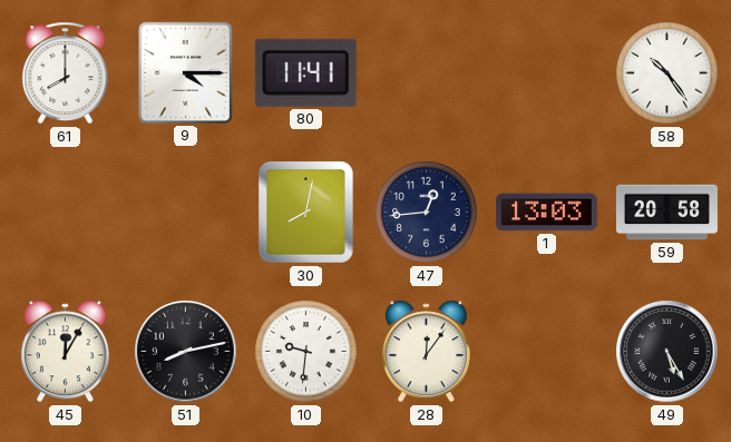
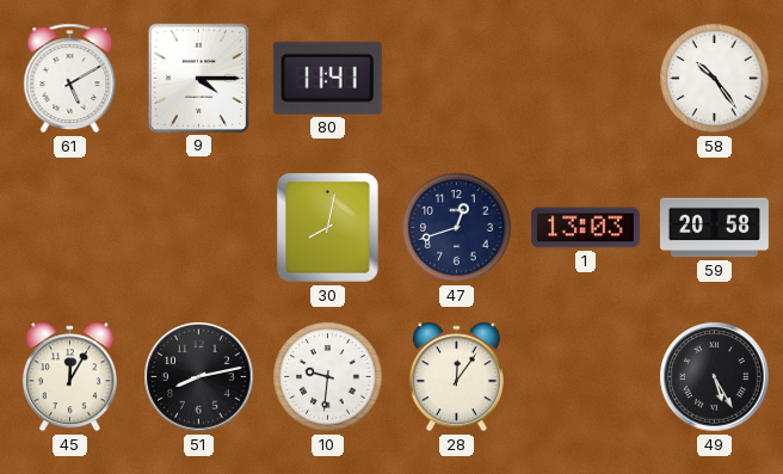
61: 8:00 -> 5:10 (70, 79)
47: 12:44 -> 12:42 (457, 228)
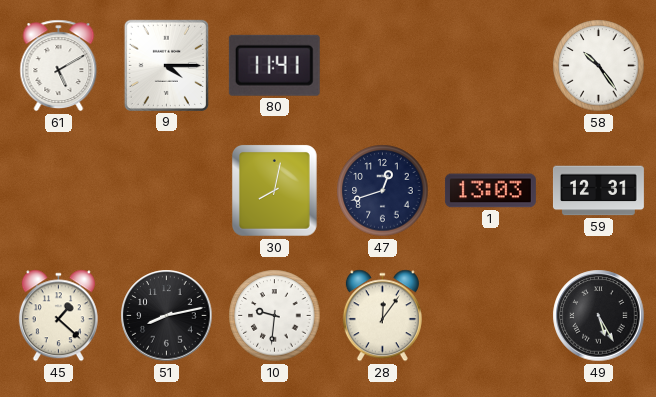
59: 20:58 -> 12:31 (598, 191)
45: 12:05 -> 1:22 (58, 316)
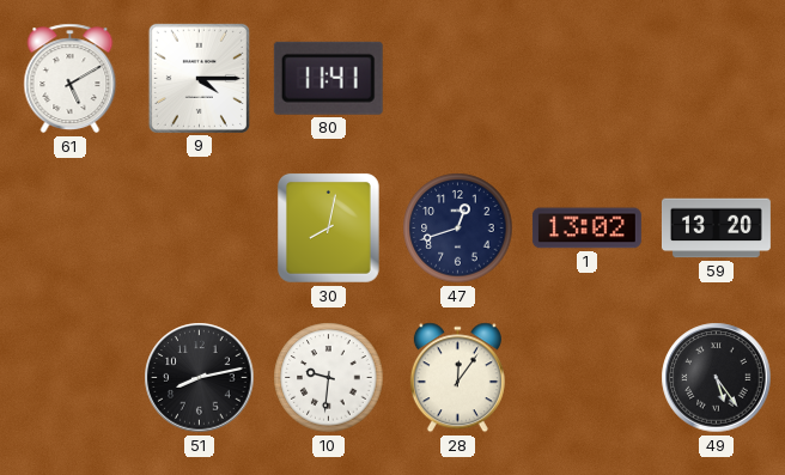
58: 10:24 -> none (599, 66)
1: 13:03 -> 13:02 (586, 229)
59: 12:31 -> 13:20 (716, 229)
45: 1:22 -> none (58, 316)
49: 5:25 -> 5:24 (717, 378)
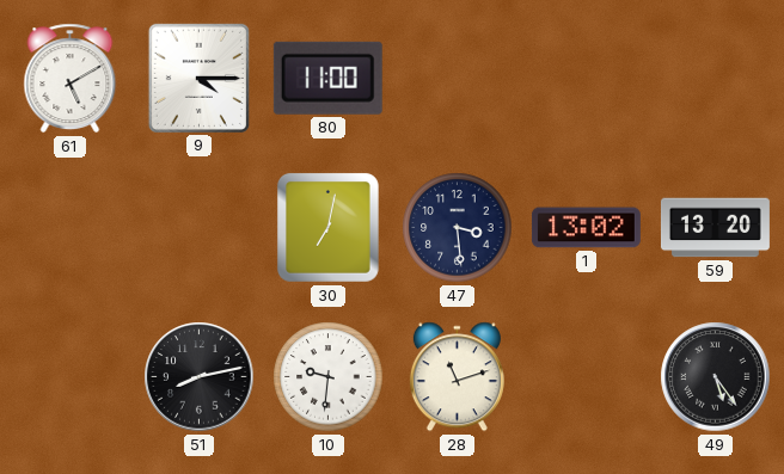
80: 11:41 -> 11:00 (327, 78)
30: 8:02 -> 7:02 (327, 227)
47: 12:42 -> 3:29 (458, 228)
28: 12:06 -> 11:12 (457, 377)
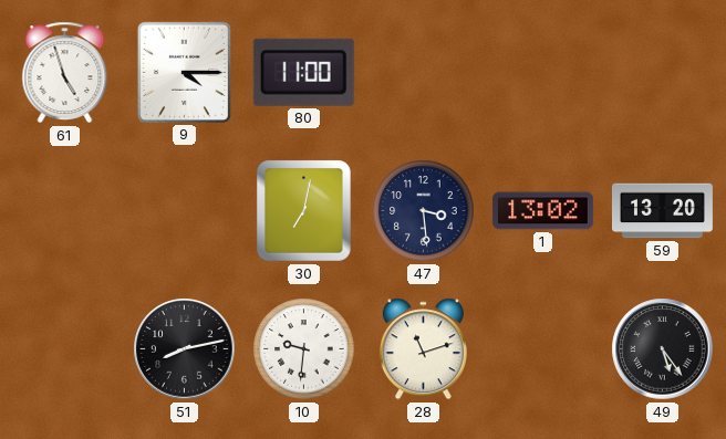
61: 5:10 -> 4:57 (65, 73)
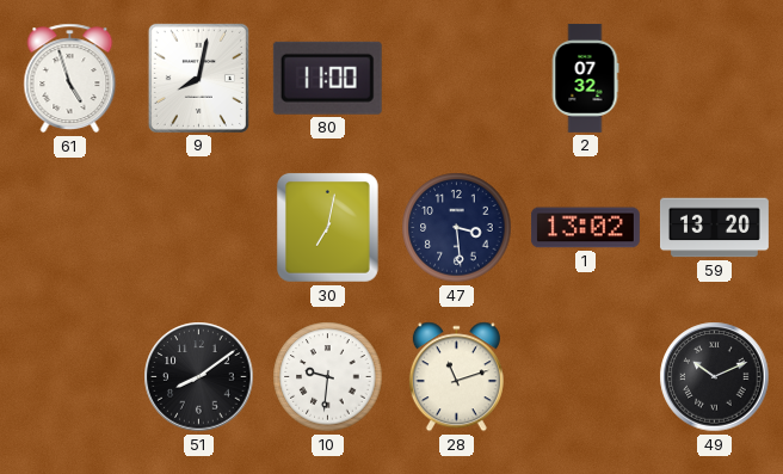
9: 4:15 -> 8:02 (198, 78)
2: none -> 07:32 (585, 78)
51: 8:13 -> 8:09 (199, 377)
49: 5:24 -> 10:11 (715, 377)
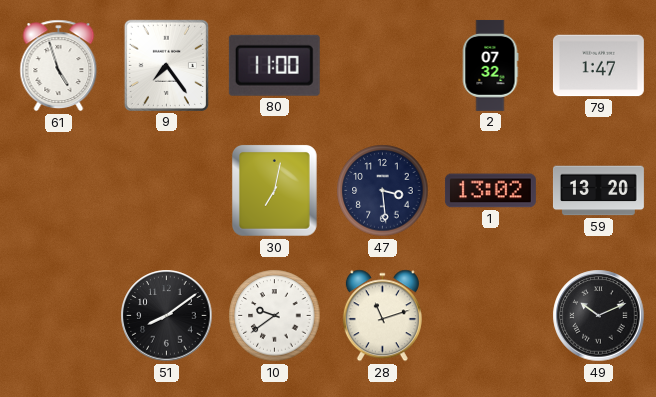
9: 8:02 -> 7:24 (166, 65)
79: none -> 1:47 (598, 66)
10: 9:31 -> 9:39 (275, 316)
